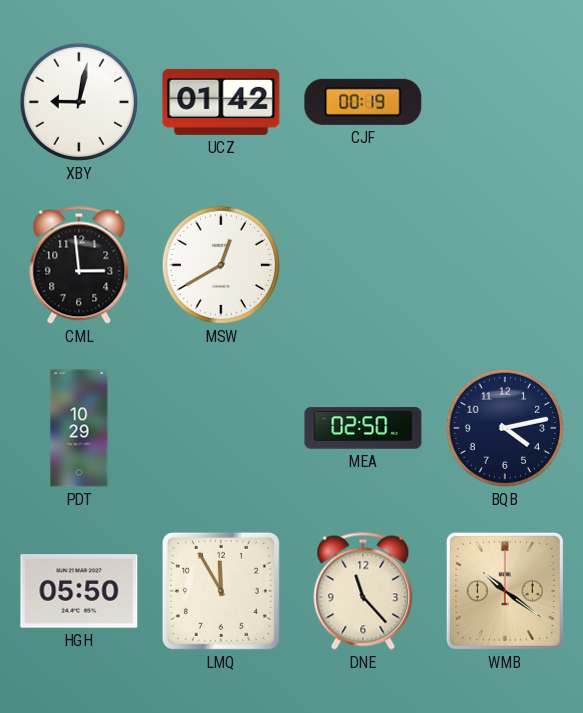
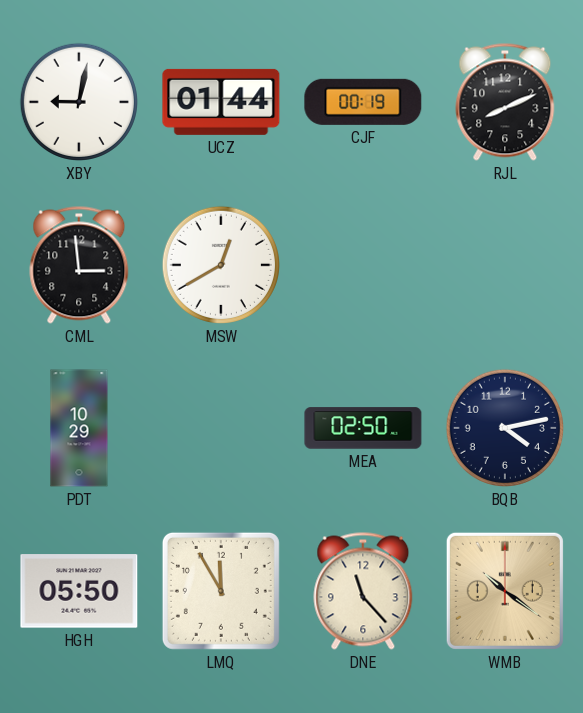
UCZ: 01:42 -> 01:44 (221, 102)
RJL: none -> 8:11 (505, 102)
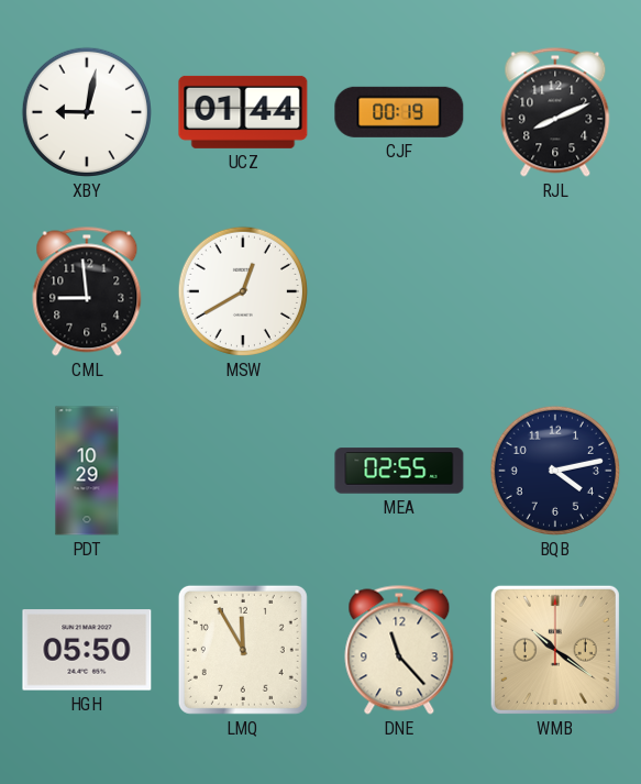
CML: 2:59 -> 8:59 (87, 291)
MEA: 02:50 -> 02:55 (399, 471)
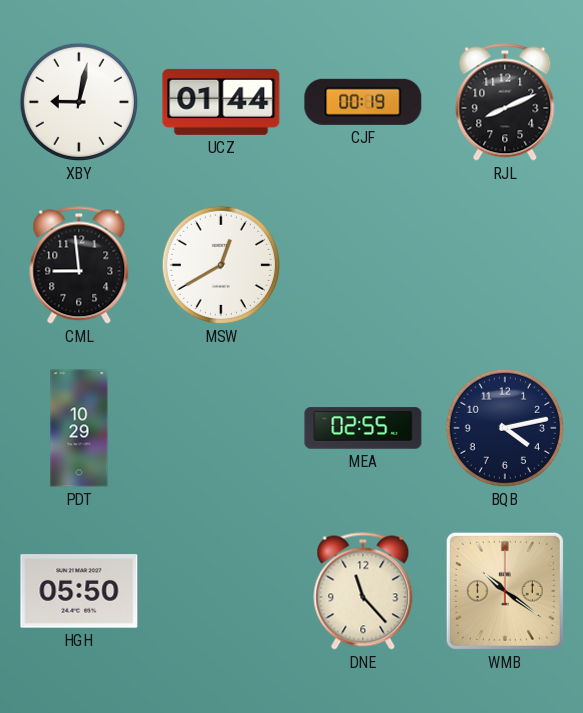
LMQ: 11:55 -> none (243, 650)
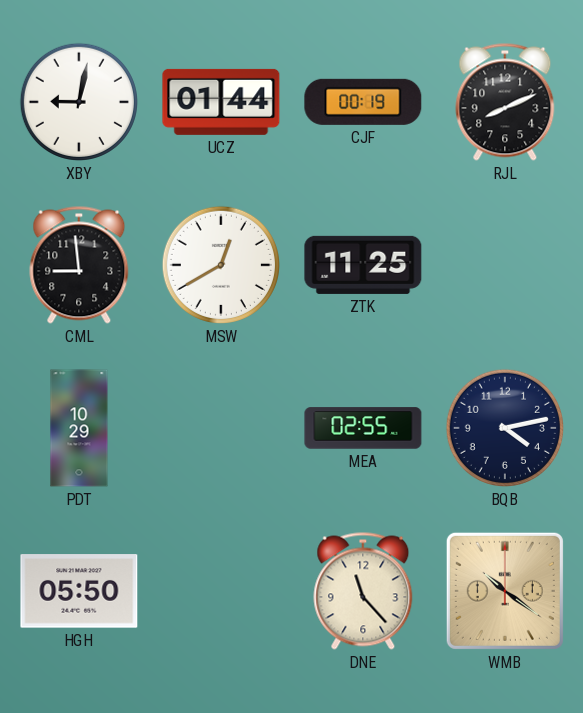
ZTK: none -> 11:25 (363, 265)
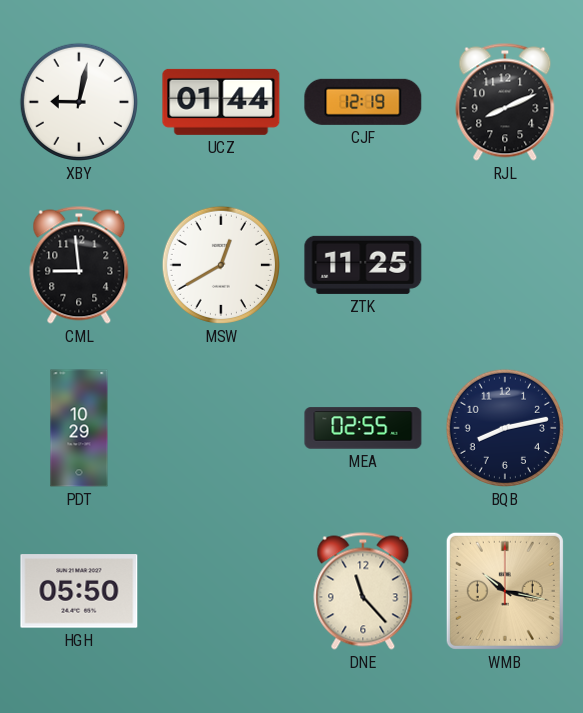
CJF: 00:19 -> 12:19 (363, 102)
BQB: 4:13 -> 8:13 (505, 428)
WMB: 10:21 -> 10:17 (505, 591)
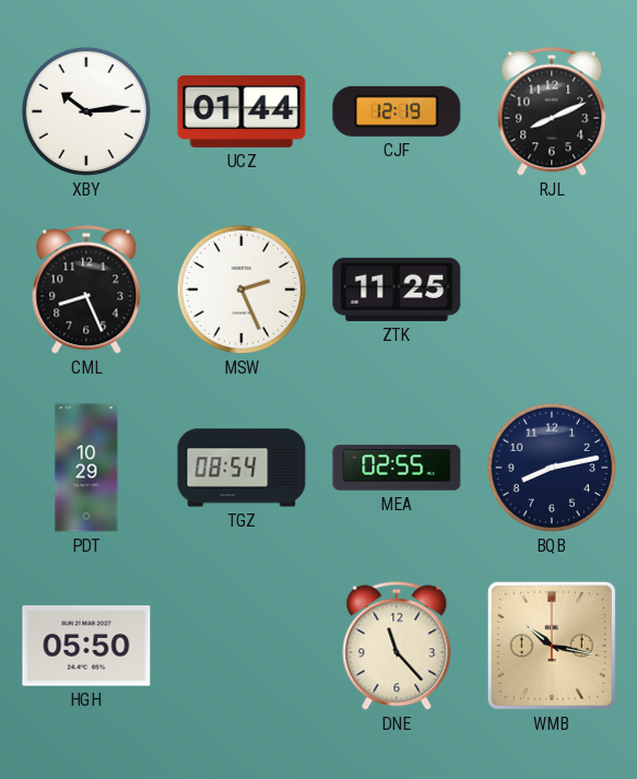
XBY: 9:02 -> 10:14 (86, 111)
CML: 8:59 -> 8:26 (86, 290)
MSW: 12:40 -> 2:26 (241, 290)
TGZ: none -> 08:54 (241, 468)
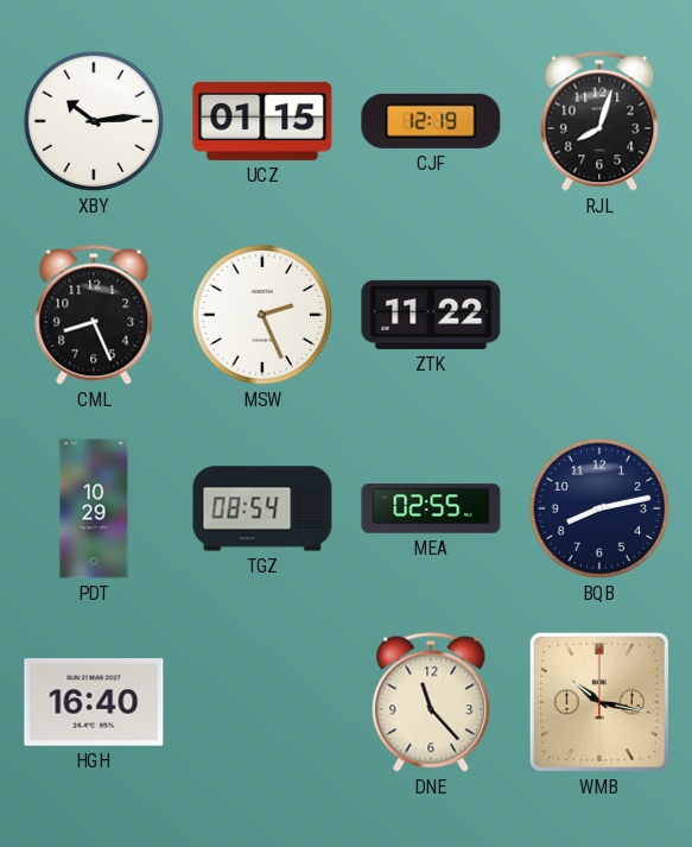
UCZ: 01:44 -> 01:15 (262, 121)
RJL: 8:11 -> 8:03 (599, 121)
ZTK: 11:25 -> 11:22 (431, 315)
HGH: 05:50 -> 16:40 (94, 702)
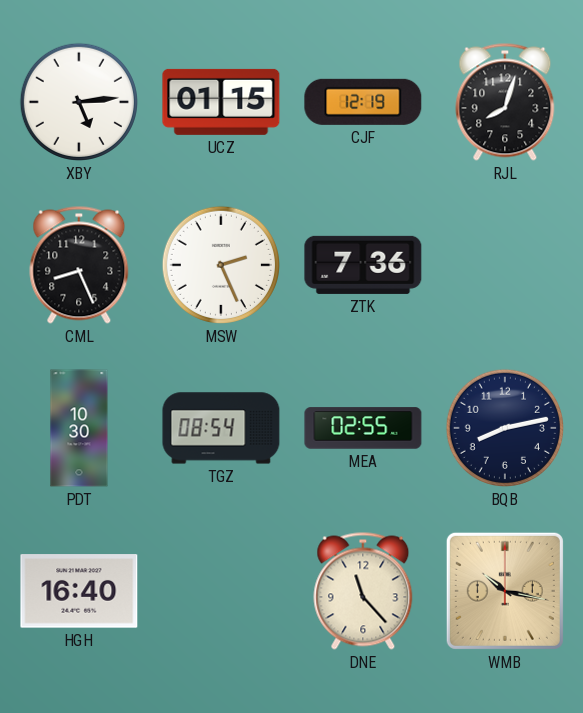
XBY: 10:14 -> 5:14 (79, 102)
ZTK: 11:22 -> 7:36 (363, 265)
PDT: 10:29 -> 10:30 (79, 428)
